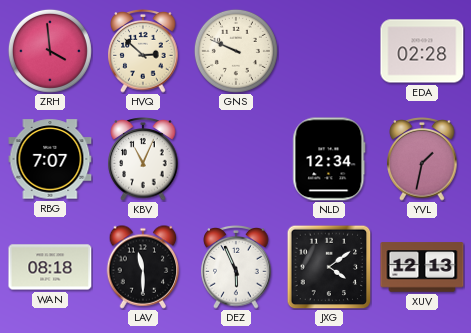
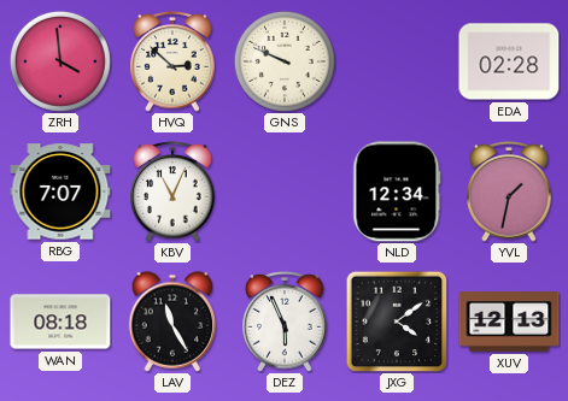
LAV: 11:30 -> 11:25 (172, 322)
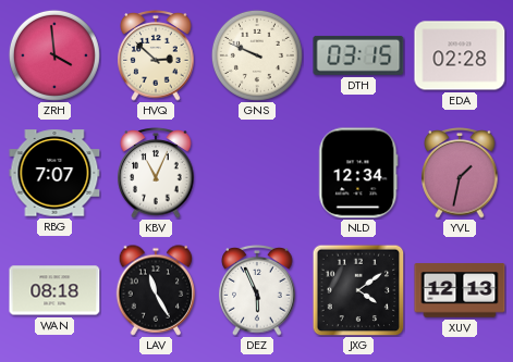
DTH: none -> 03:15 (358, 55)
